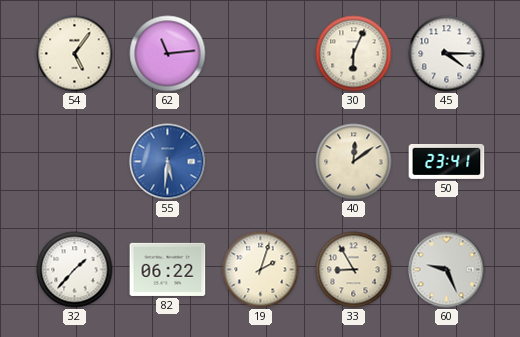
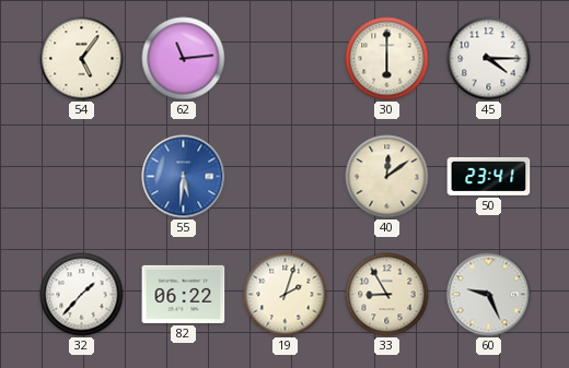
30: 6:04 -> 6:00 (387, 59)
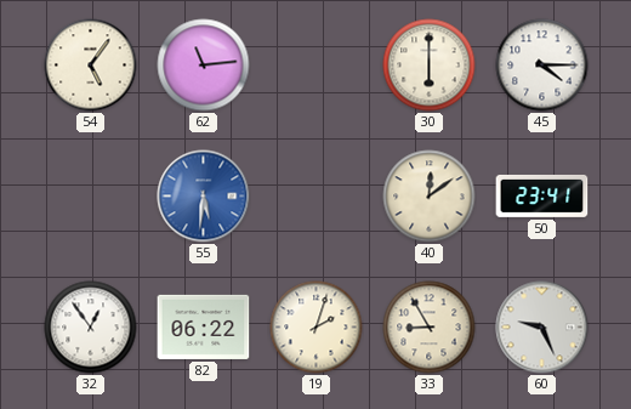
32: 1:37 -> 12:54 (91, 328)
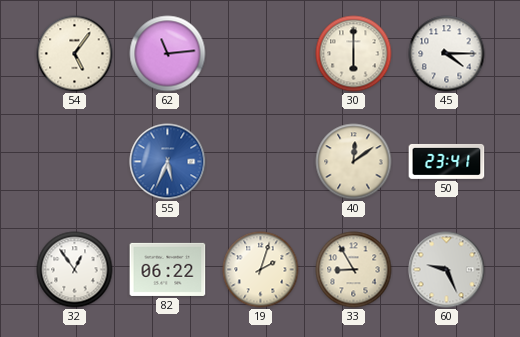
55: 5:31 -> 5:34 (168, 162)
